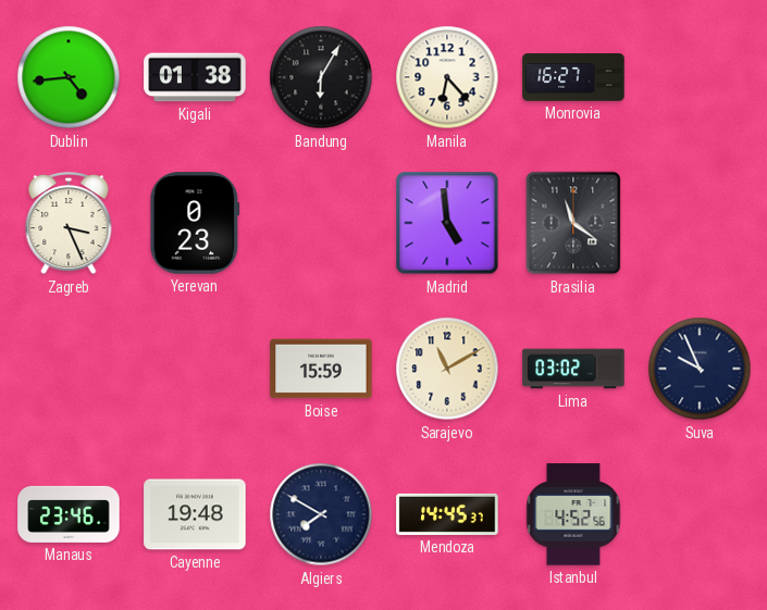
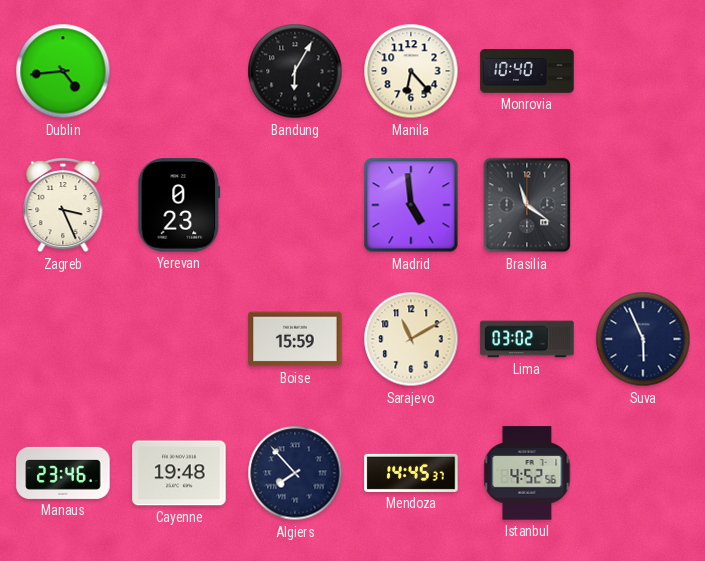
Kigali: 01:38 -> none (195, 77)
Monrovia: 16:27 -> 10:40 (527, 71)
Suva: 9:56 -> 5:56 (643, 339)
Algiers: 7:50 -> 7:53 (295, 473)
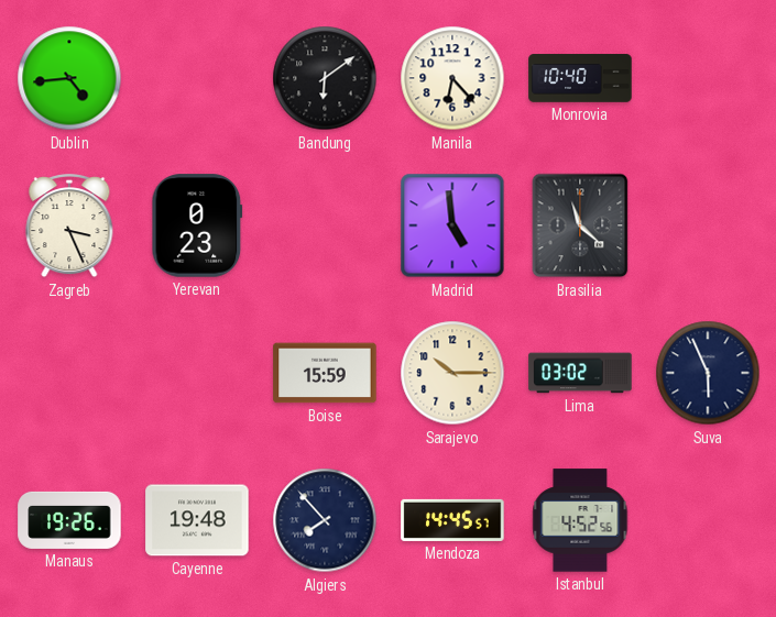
Bandung: 6:05 -> 6:09 (325, 78)
Brasilia: 11:21 -> 11:22 (580, 225)
Sarajevo: 11:10 -> 10:15 (452, 373)
Manaus: 23:46 -> 19:26 (69, 520)
Mendoza: 14:45:37 -> 14:45:57 (452, 520)
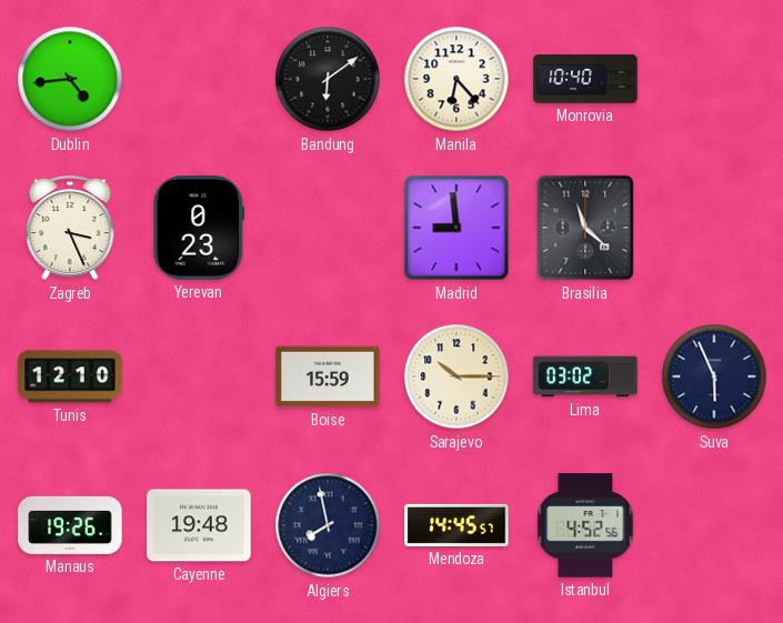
Madrid: 4:59 -> 8:59 (456, 228)
Tunis: none -> 12:10 (70, 376)
Algiers: 7:53 -> 7:58 (328, 525)
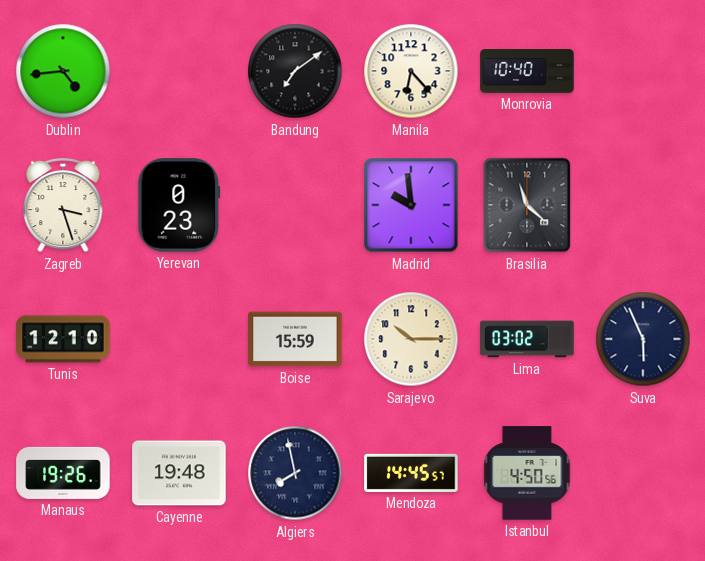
Bandung: 6:09 -> 7:09 (295, 71)
Zagreb: 3:26 -> 3:27 (63, 206)
Madrid: 8:59 -> 9:59 (411, 205)
Istanbul: 4:52 -> 4:50 (527, 473)
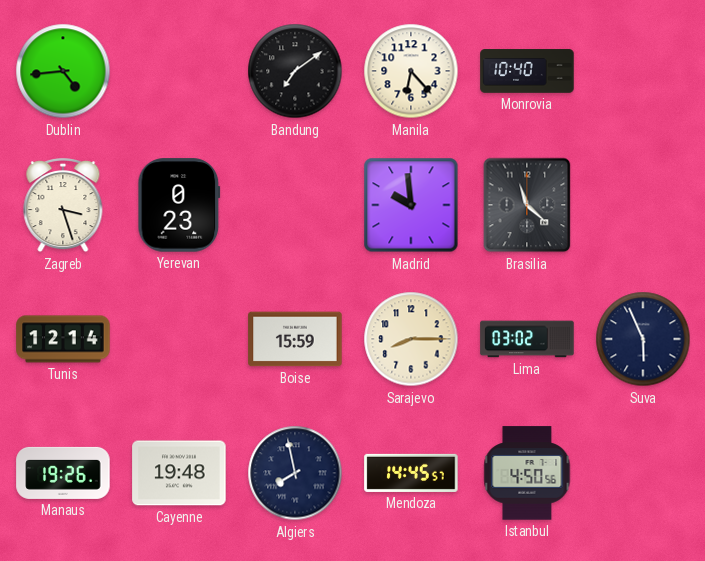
Tunis: 12:10 -> 12:14 (63, 339)
Sarajevo: 10:15 -> 8:15 (411, 339)
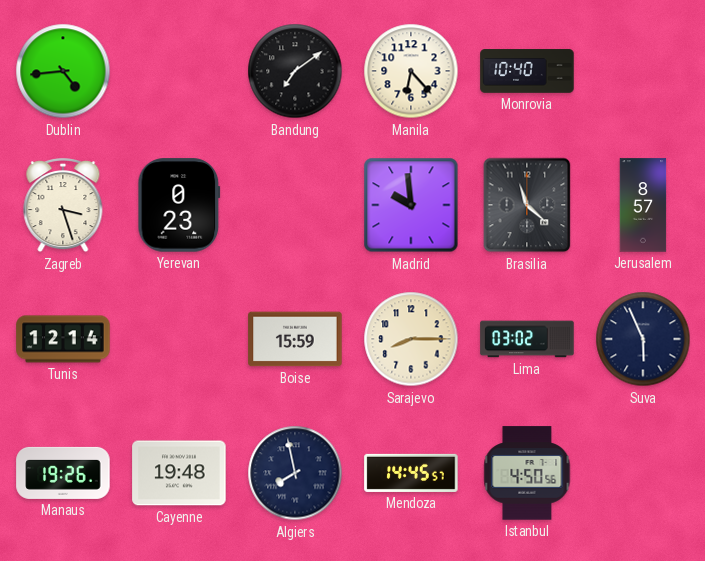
Jerusalem: none -> 8:57 (643, 205)
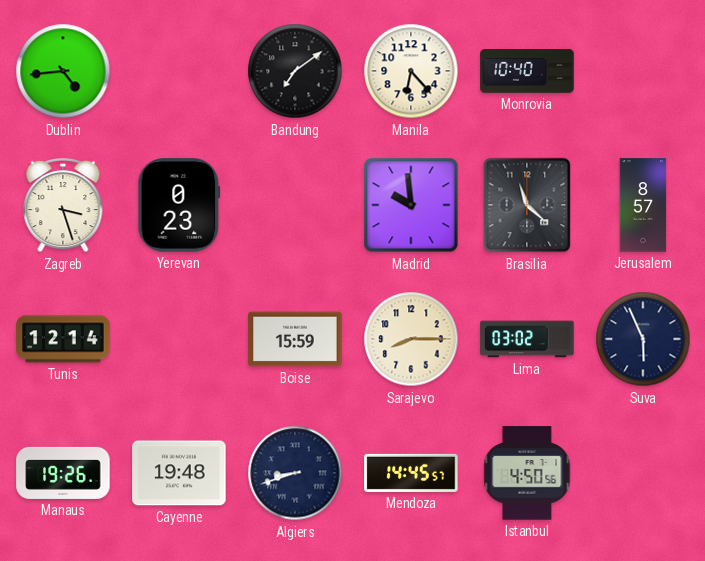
Algiers: 7:58 -> 8:42 (295, 473)
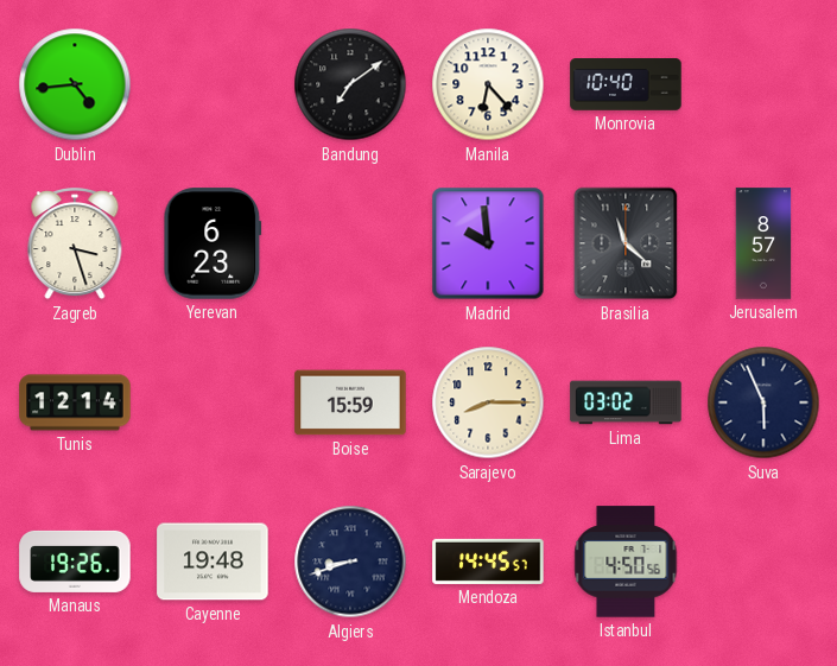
Yerevan: 0:23 -> 6:23 (213, 243)
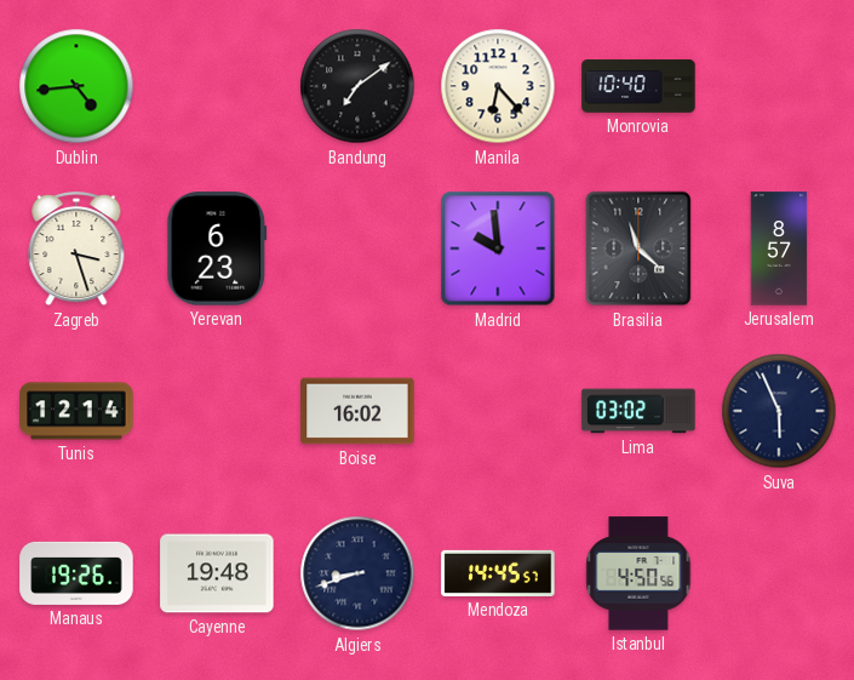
Boise: 15:59 -> 16:02 (357, 411)
Sarajevo: 8:15 -> none (488, 402)
